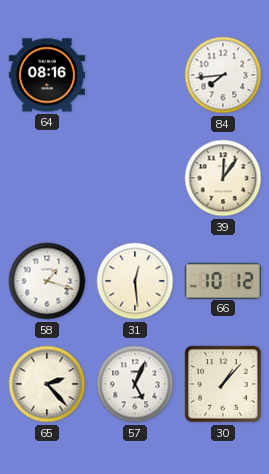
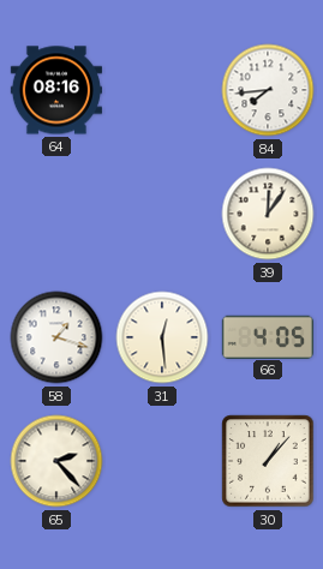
66: 10:12 -> 4:05 (268, 336)
57: 5:04 -> none (135, 384)
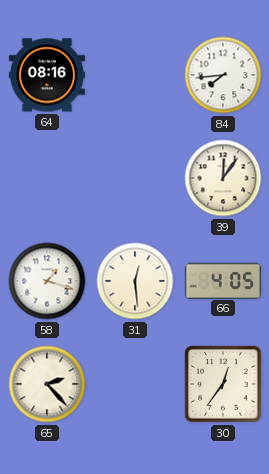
30: 1:07 -> 12:36 (223, 384)
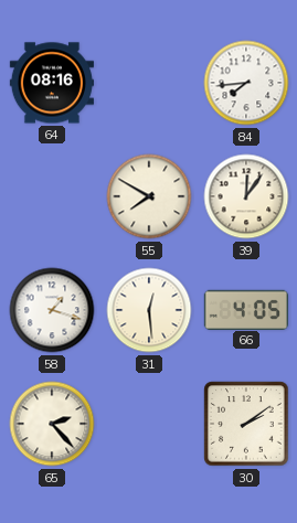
55: none -> 7:50 (149, 196)
30: 12:36 -> 2:09 (246, 424)
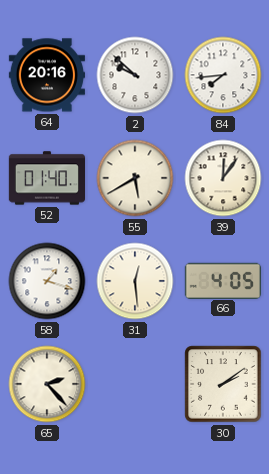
64: 08:16 -> 20:16 (47, 75)
2: none -> 9:52 (135, 75)
52: none -> 01:40 (46, 178)
55: 7:50 -> 5:40 (135, 178)
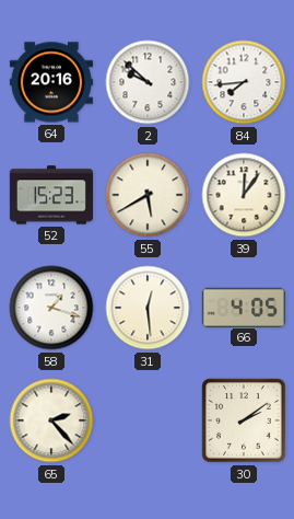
52: 01:40 -> 15:23 (50, 195)
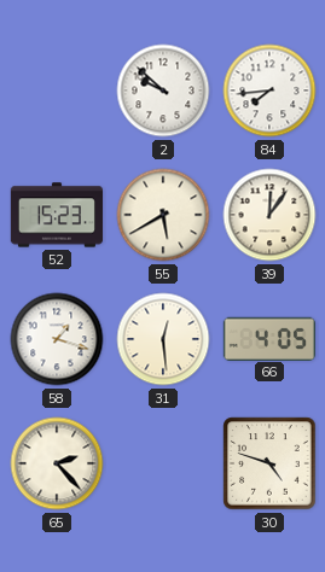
64: 20:16 -> none (51, 82)
30: 2:09 -> 4:48 (269, 463)
